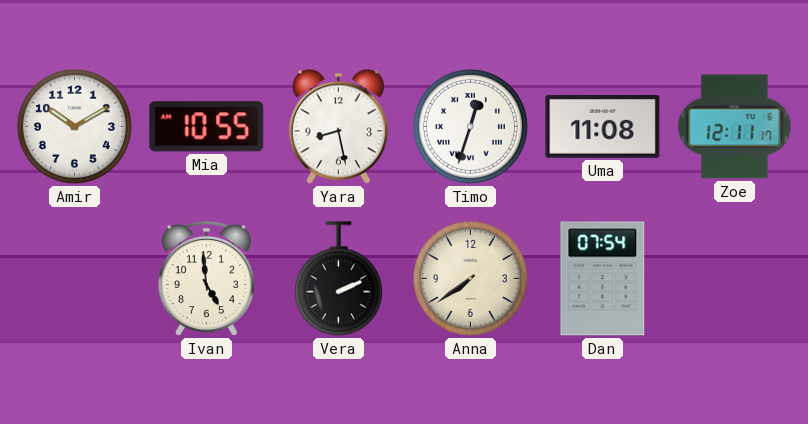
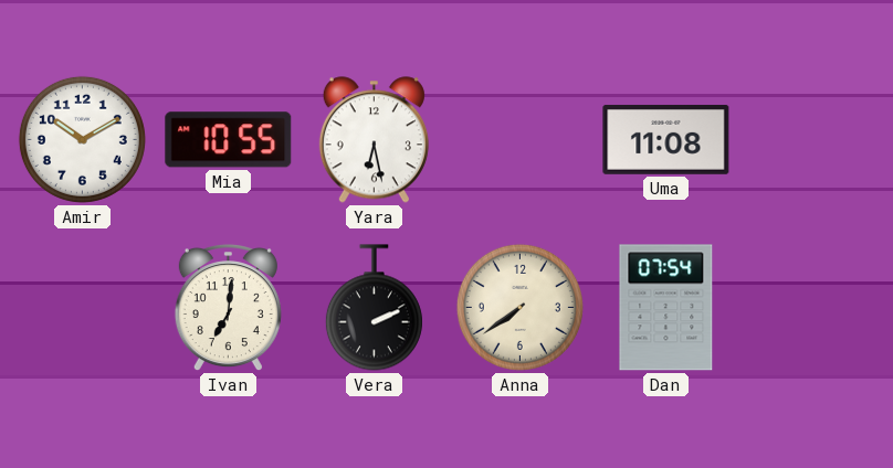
Yara: 8:28 -> 6:28 (374, 140)
Timo: 12:33 -> none (470, 126)
Zoe: 12:11 -> none (735, 127)
Ivan: 4:59 -> 7:01 (228, 308)
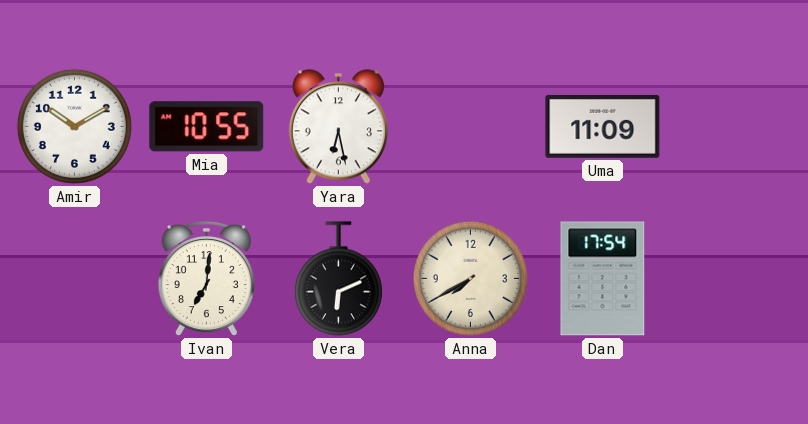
Uma: 11:08 -> 11:09 (603, 126)
Vera: 2:11 -> 6:11 (338, 279)
Anna: 7:39 -> 7:40 (470, 278)
Dan: 07:54 -> 17:54 (603, 279)
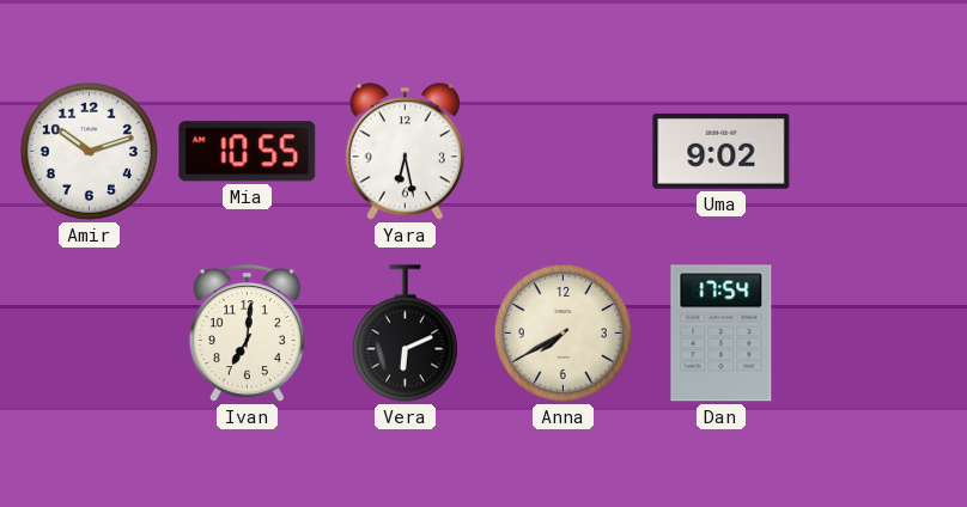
Amir: 10:10 -> 10:12 (89, 151)
Uma: 11:09 -> 9:02 (722, 151)
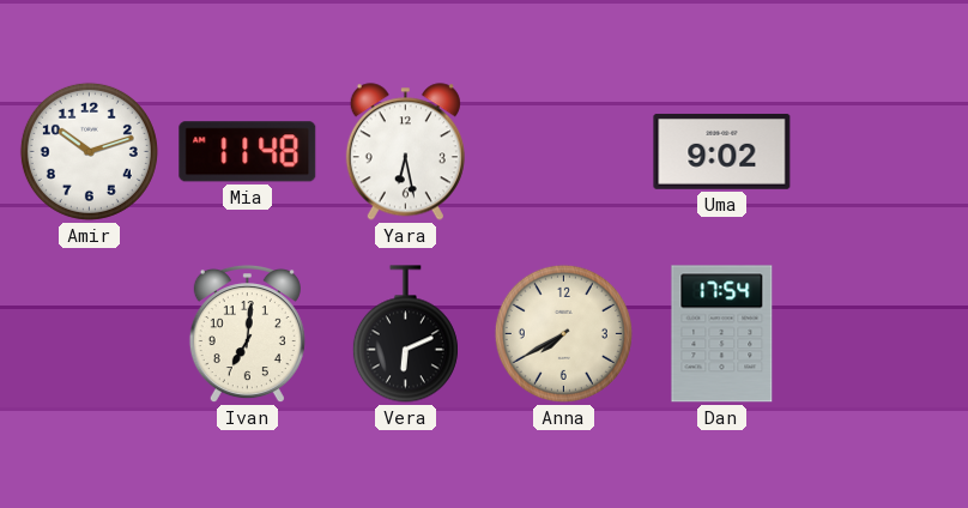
Mia: 10:55 -> 11:48 (248, 152)
